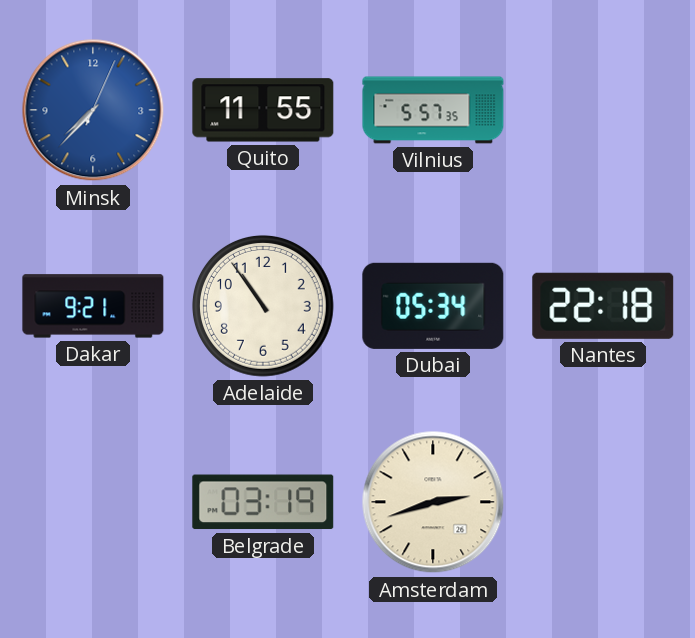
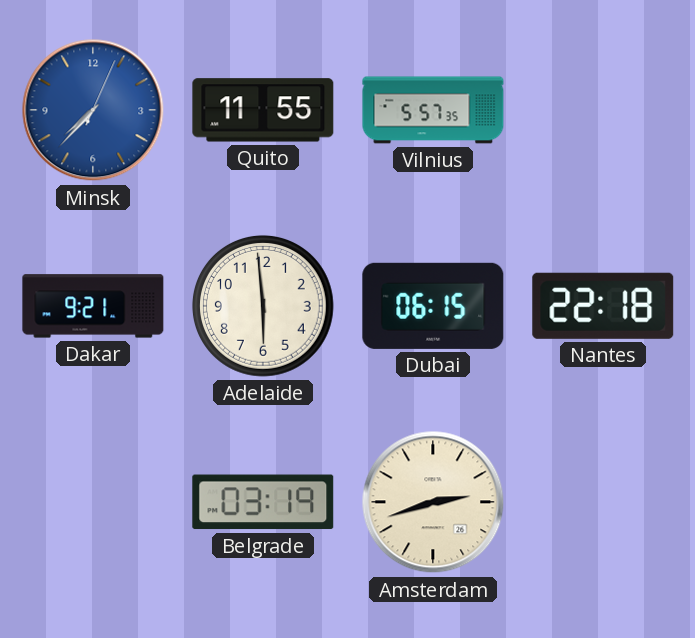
Adelaide: 10:54 -> 5:59 (263, 306)
Dubai: 05:34 -> 06:15 (433, 306)
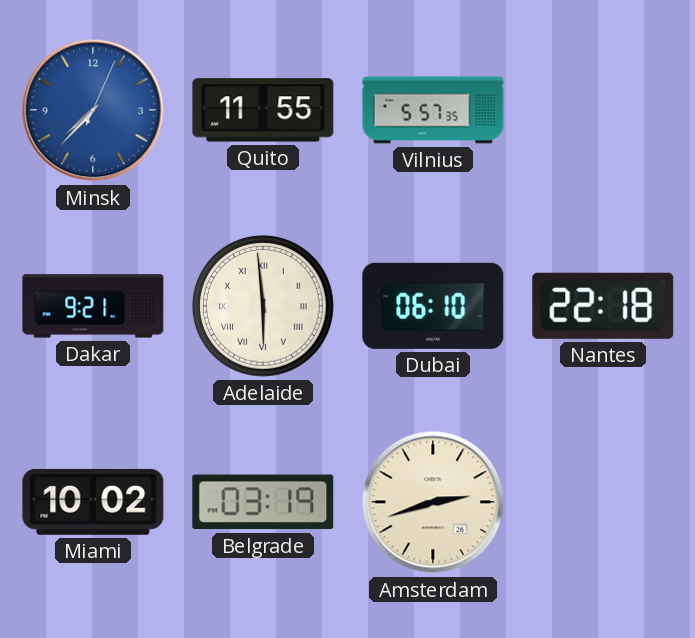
Adelaide numerals: Arabic -> Roman (263, 306)
Dubai: 06:15 -> 06:10 (433, 306)
Miami: none -> 10:02 (93, 502)
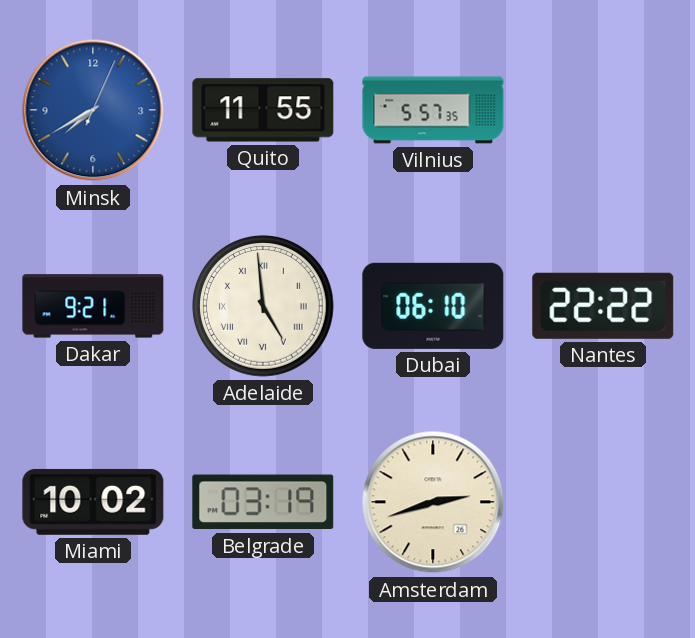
Minsk: 7:37 -> 7:40 (93, 110)
Adelaide: 5:59 -> 4:59 (263, 306)
Nantes: 22:18 -> 22:22 (603, 306)
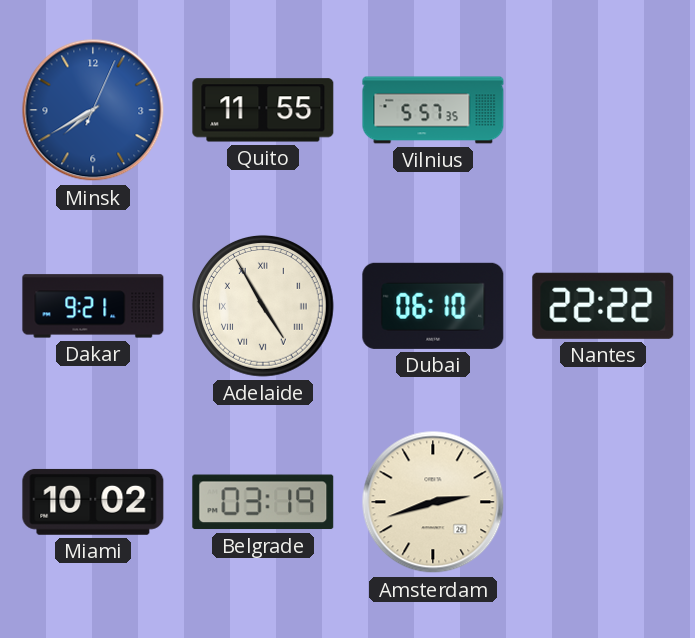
Adelaide: 4:59 -> 4:55 (263, 306)
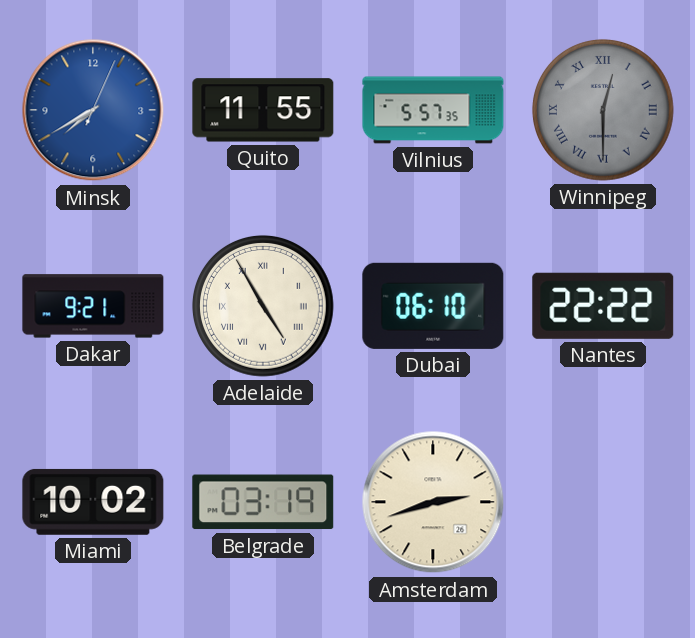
Winnipeg: none -> 12:30 (603, 110)
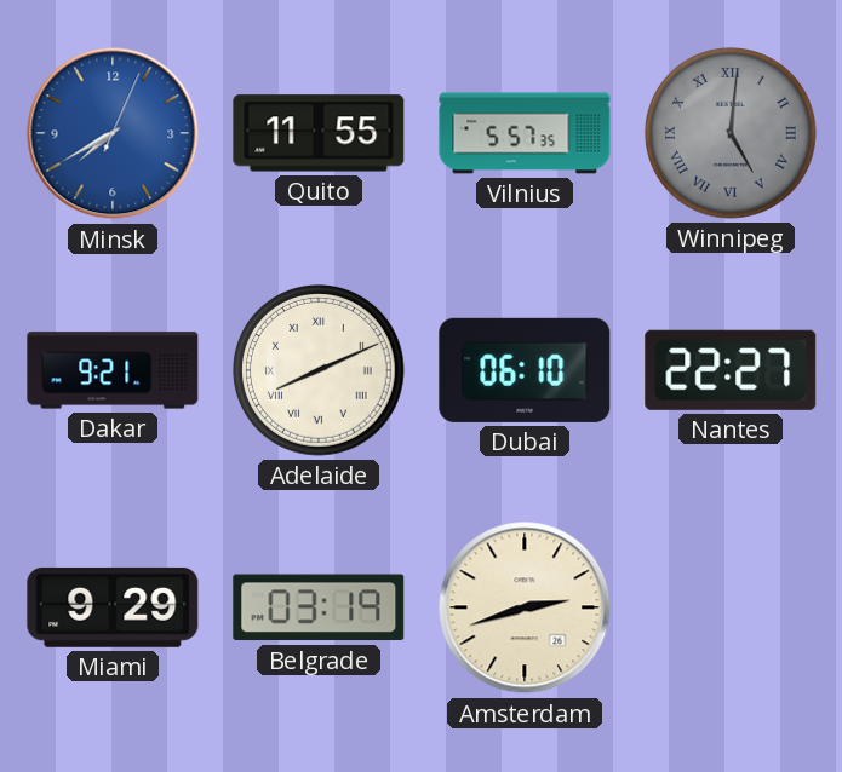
Winnipeg: 12:30 -> 5:01 (731, 133)
Adelaide: 4:55 -> 8:11 (319, 370)
Nantes: 22:22 -> 22:27 (731, 370)
Miami: 10:02 -> 9:29 (113, 607)
